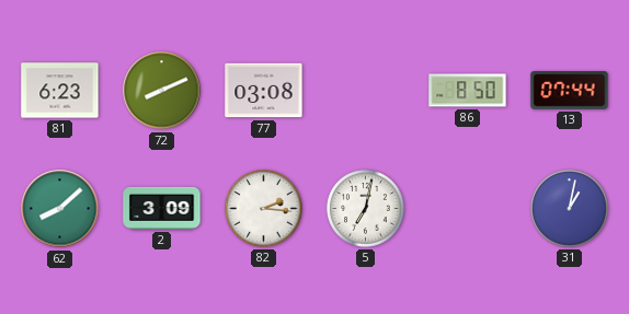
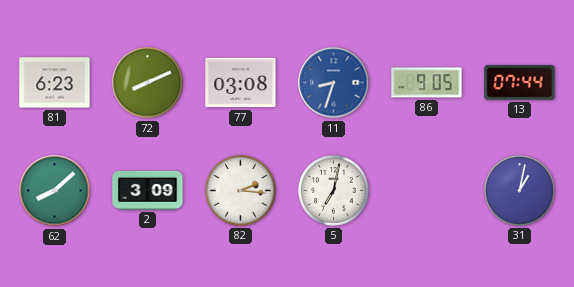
11: none -> 8:33 (334, 83)
86: 8:50 -> 9:05 (427, 83)
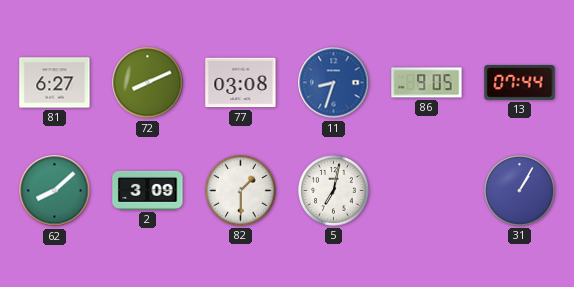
81: 6:23 -> 6:27 (55, 83)
82: 2:16 -> 1:30 (241, 191)
31: 1:02 -> 1:05 (520, 191)
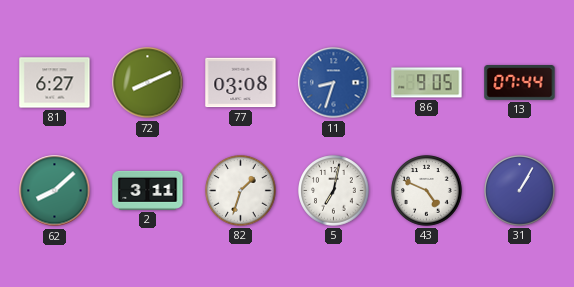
2: 3:09 -> 3:11 (148, 190)
82: 1:30 -> 1:33 (241, 191)
43: none -> 4:49 (427, 191)
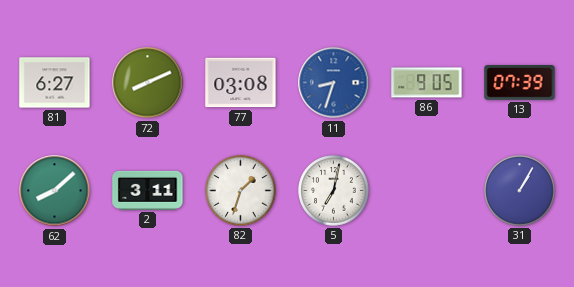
13: 07:44 -> 07:39 (520, 83)
43: 4:49 -> none (427, 191)
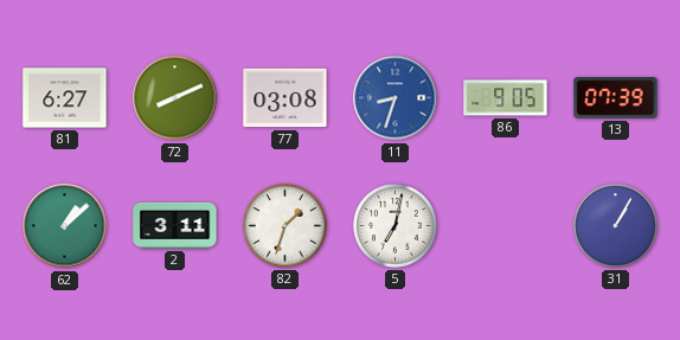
62: 8:08 -> 1:08 (65, 226)
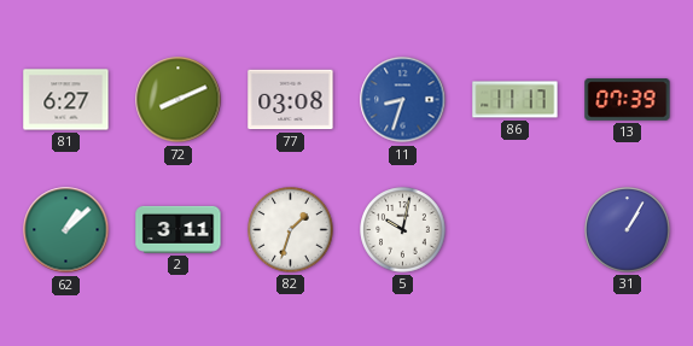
86: 9:05 -> 11:17 (516, 100)
5: 7:02 -> 10:02 (403, 230)
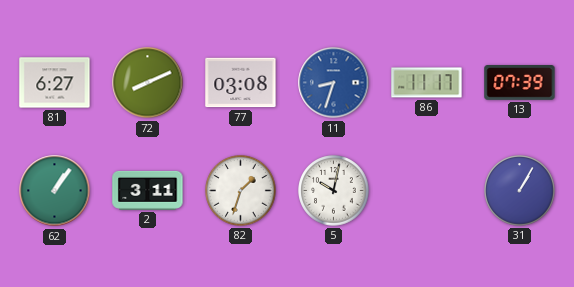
62: 1:08 -> 1:06 (55, 191)
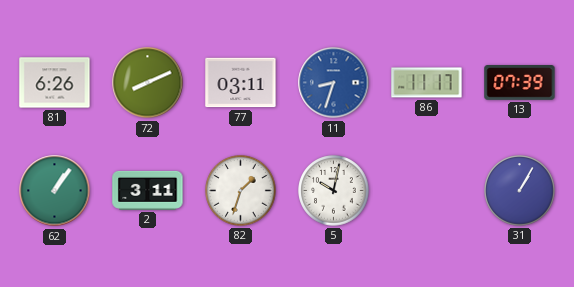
81: 6:27 -> 6:26 (55, 83)
77: 03:08 -> 03:11 (241, 83)
